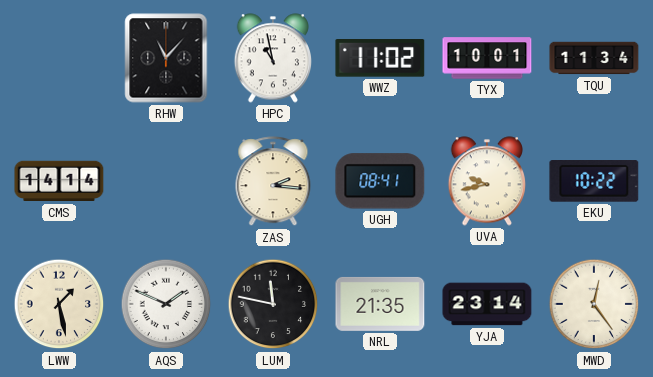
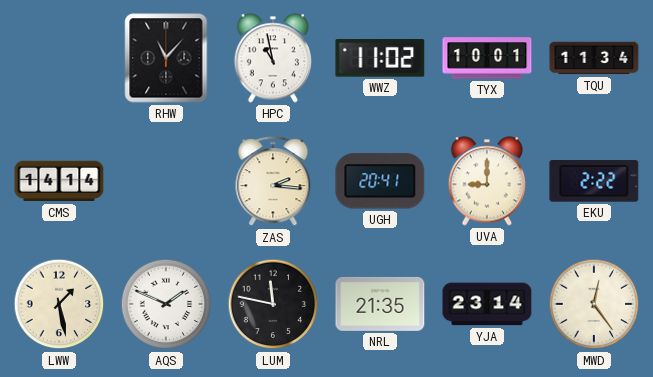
UGH: 08:41 -> 20:41 (380, 181)
UVA: 9:43 -> 9:00 (486, 181)
EKU: 10:22 -> 2:22 (594, 182)
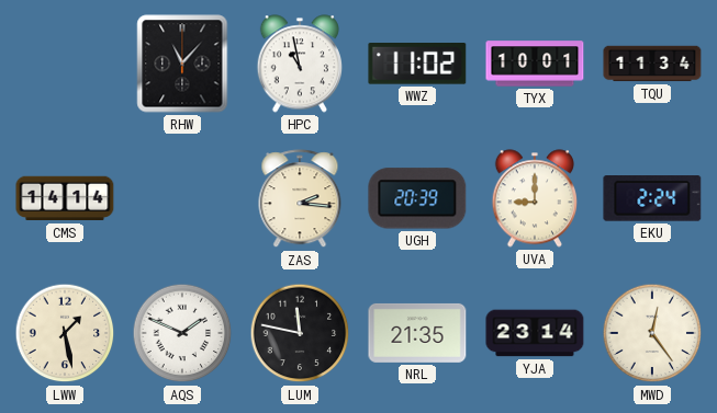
UGH: 20:41 -> 20:39 (417, 198)
EKU: 2:22 -> 2:24 (652, 199)
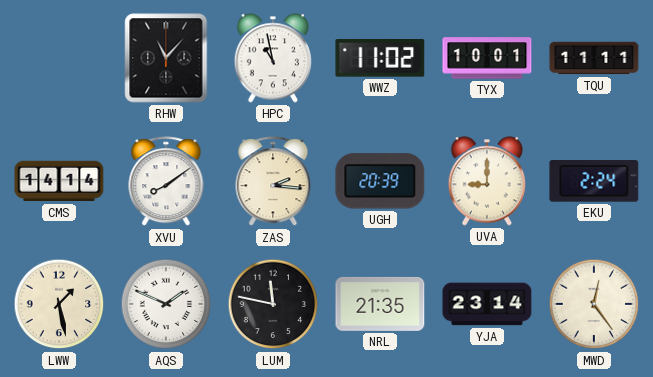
TQU: 11:34 -> 11:11 (594, 58)
XVU: none -> 8:09 (166, 182)
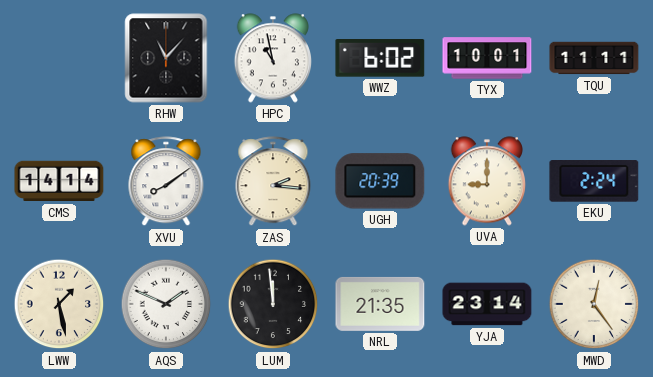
WWZ: 11:02 -> 6:02 (380, 58)
LUM: 11:47 -> 11:59 (273, 304)
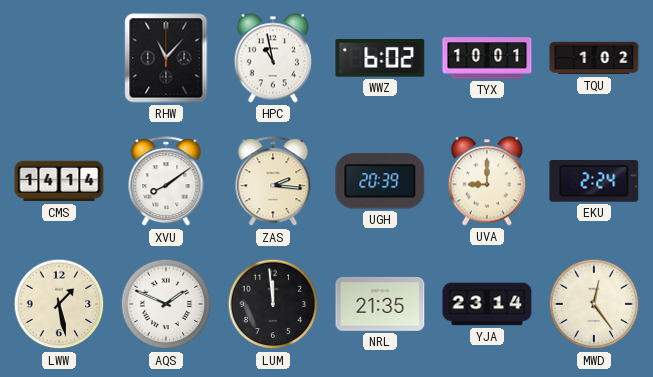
TQU: 11:11 -> 1:02 (594, 58)
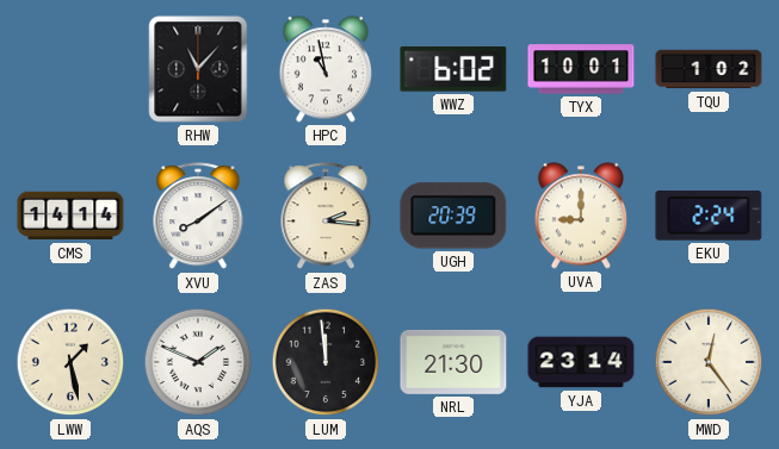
NRL: 21:35 -> 21:30 (453, 362)
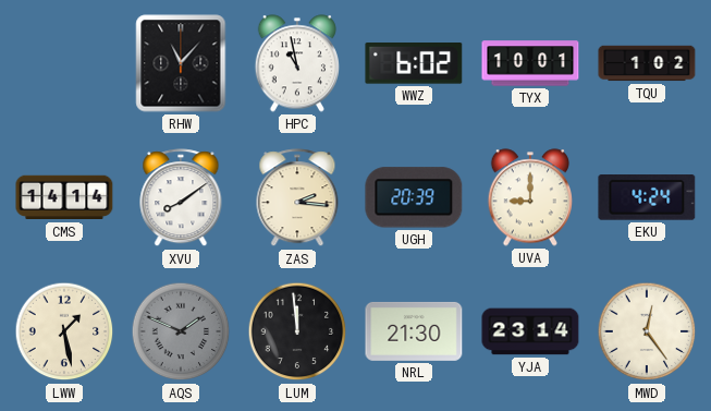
EKU: 2:24 -> 4:24 (647, 198)
AQS dial: white -> grey (181, 331)
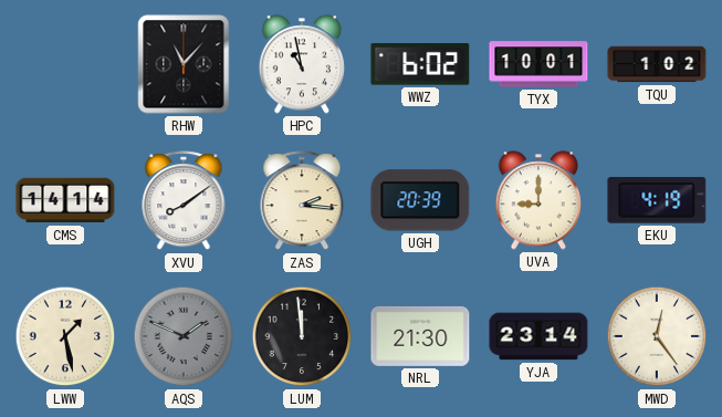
EKU: 4:24 -> 4:19 (657, 201)
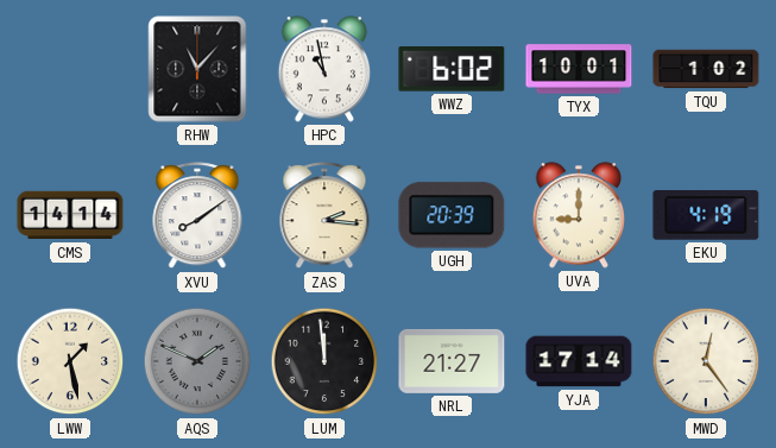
NRL: 21:30 -> 21:27 (452, 361)
YJA: 23:14 -> 17:14 (579, 361)
